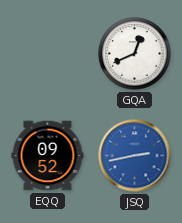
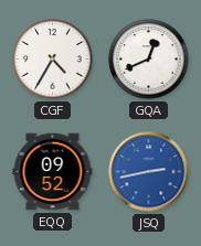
CGF: none -> 4:35 (53, 60)
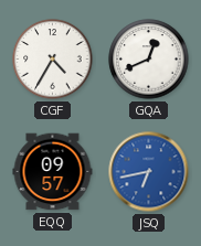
EQQ: 09:52 -> 09:57 (53, 172)
JSQ: 2:43 -> 6:43 (149, 172)
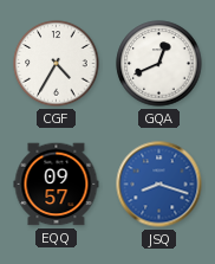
JSQ: 6:43 -> 8:18 (159, 185)
